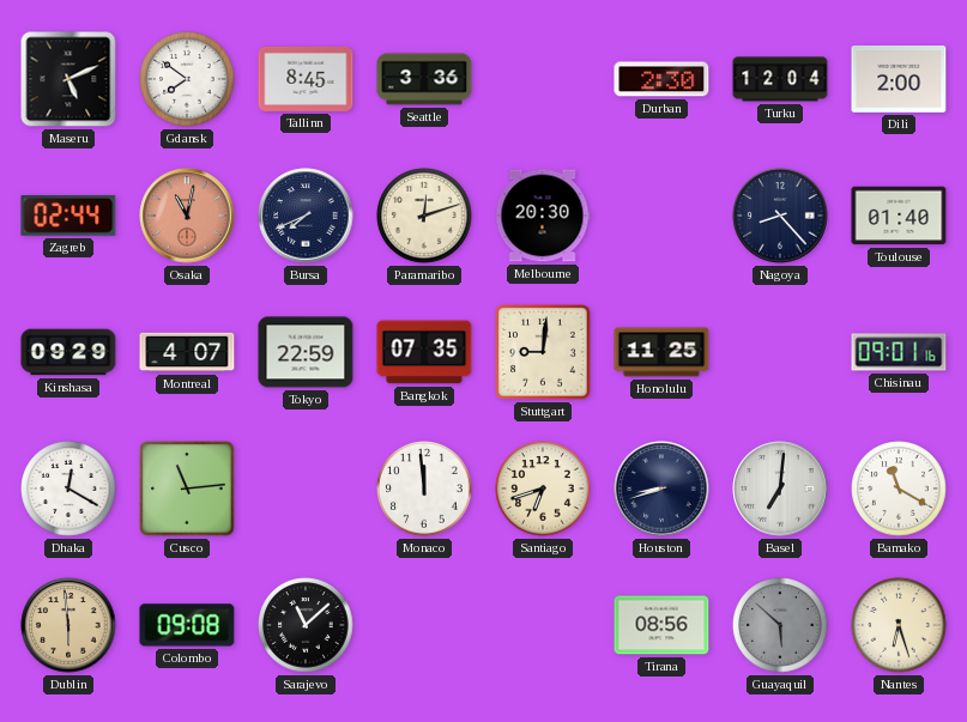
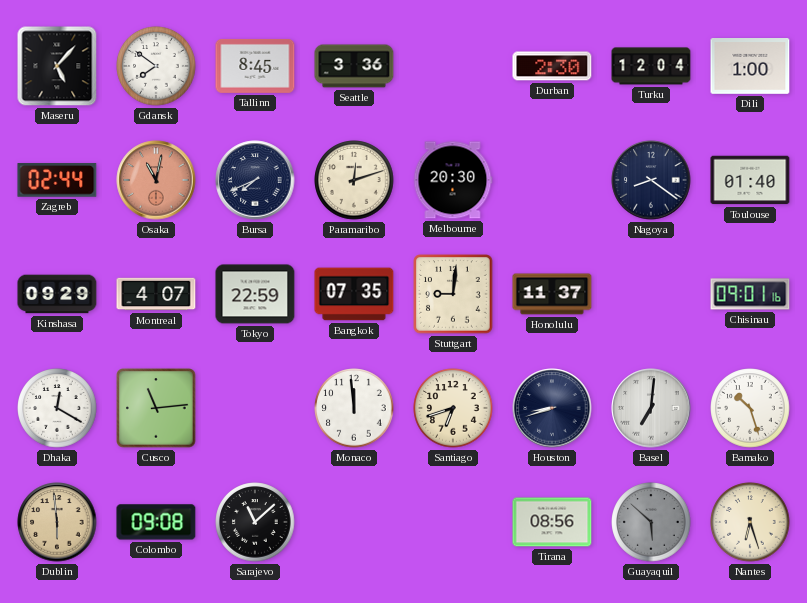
Maseru: 5:11 -> 5:07 (57, 66)
Dili: 2:00 -> 1:00 (750, 66)
Nagoya: 8:23 -> 8:21 (651, 180)
Honolulu: 11:25 -> 11:37 (552, 294)
Bamako: 11:20 -> 10:27 (750, 408)
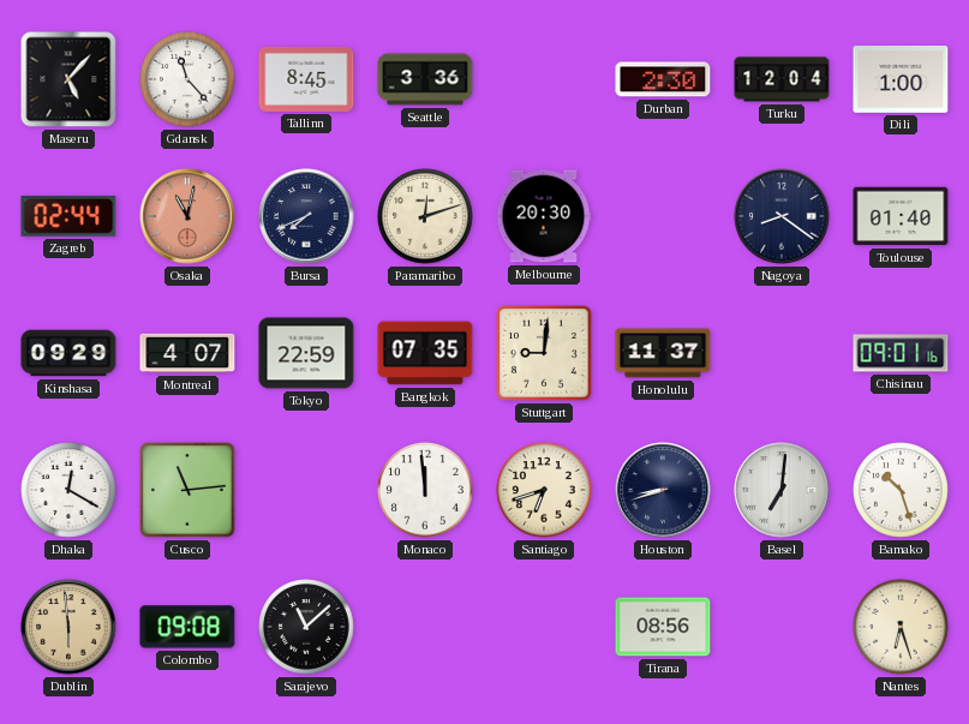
Gdansk: 7:51 -> 11:23 (187, 79)
Guayaquil: 5:52 -> none (651, 522)
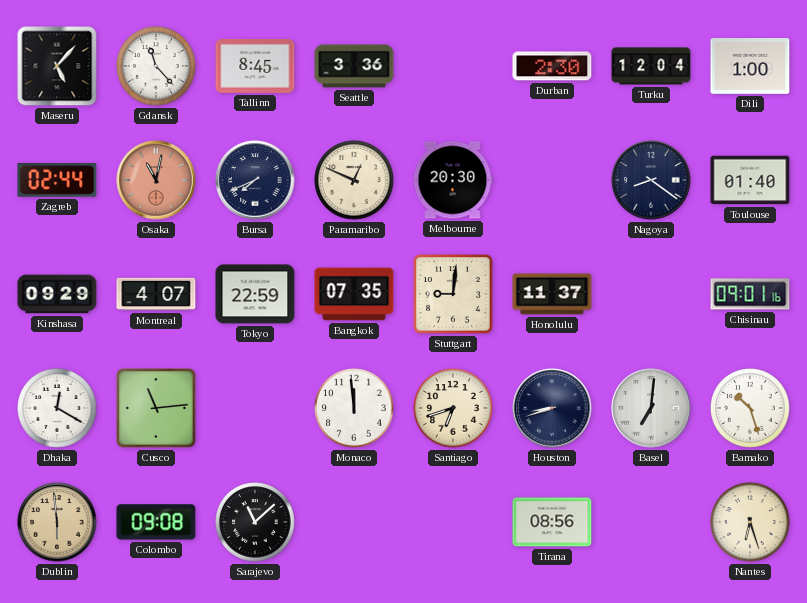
Paramaribo: 12:12 -> 12:49 (354, 180)
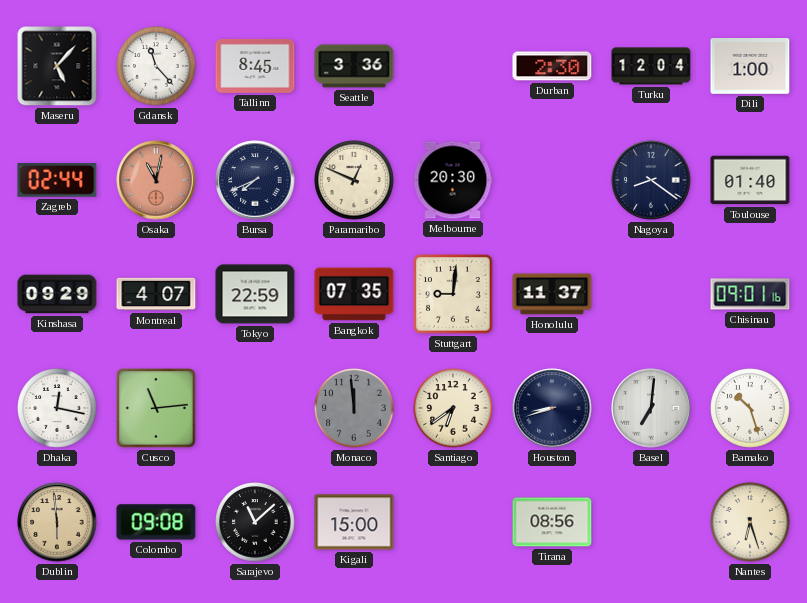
Dhaka: 12:20 -> 12:17 (57, 408)
Monaco dial: white -> grey (354, 408)
Santiago: 6:42 -> 6:39 (453, 408)
Kigali: none -> 15:00 (354, 522)
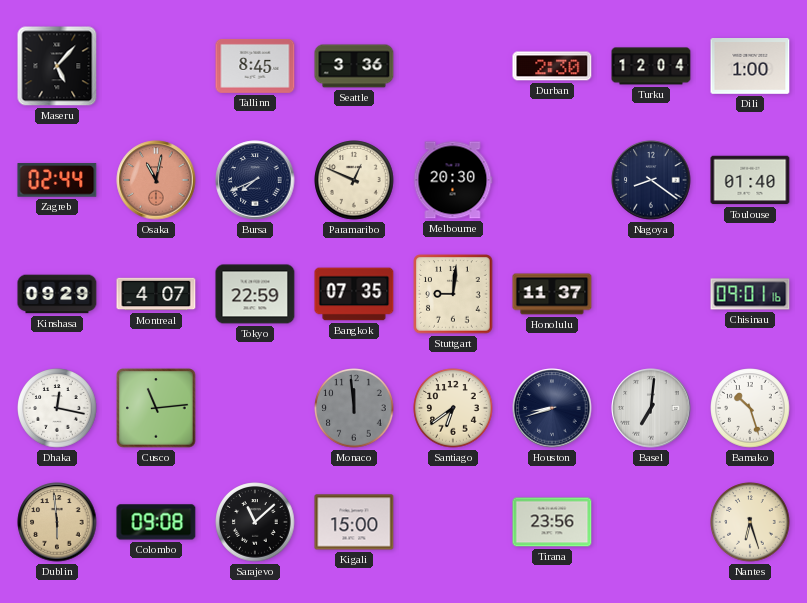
Gdansk: 11:23 -> none (156, 66)
Tirana: 08:56 -> 23:56 (552, 522)
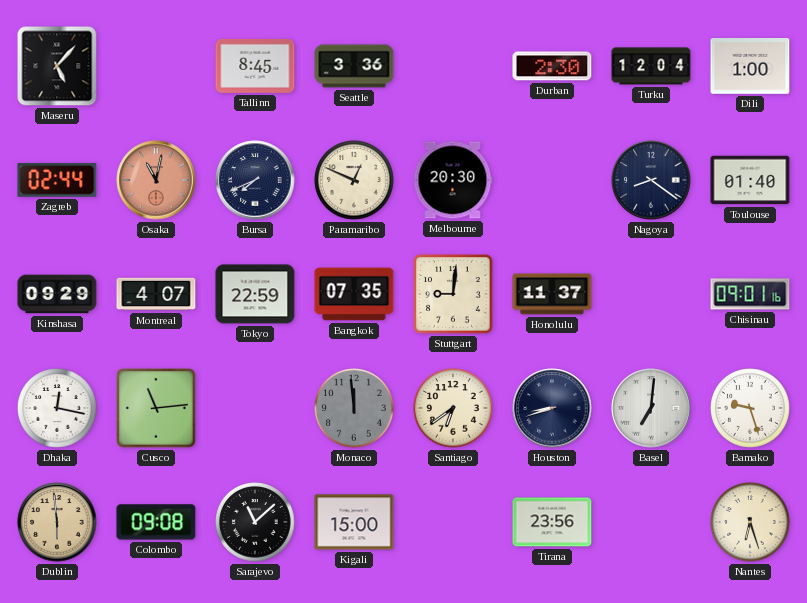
Bamako: 10:27 -> 9:27 (750, 408)
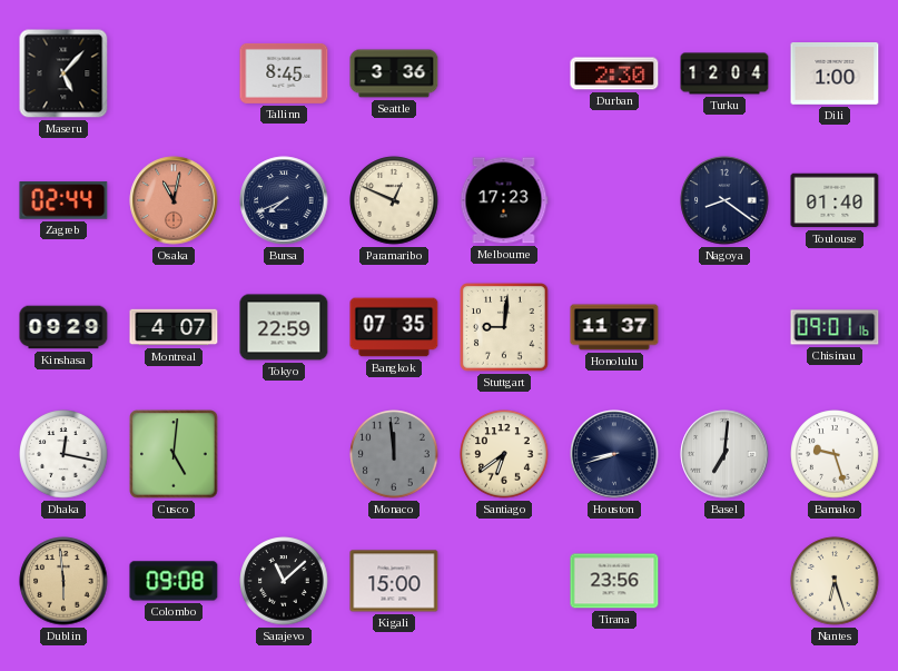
Melbourne: 20:30 -> 17:23 (504, 200)
Cusco: 11:14 -> 5:01 (174, 454)
